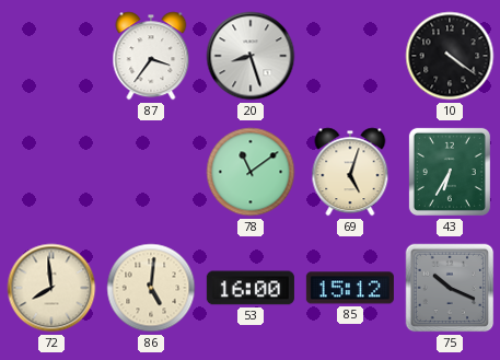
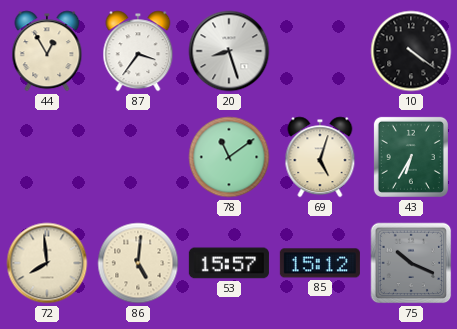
44: none -> 12:55 (47, 51)
53: 16:00 -> 15:57 (229, 263)
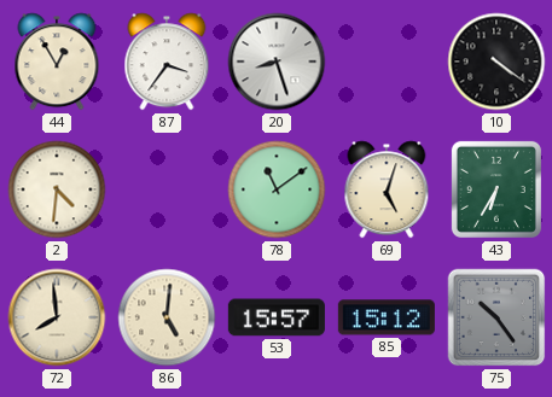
2: none -> 4:31 (57, 189)
75: 10:19 -> 10:24 (496, 317)
